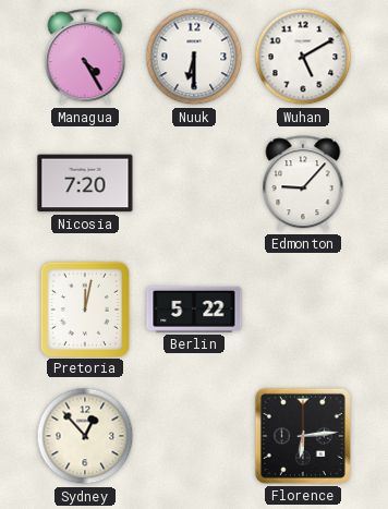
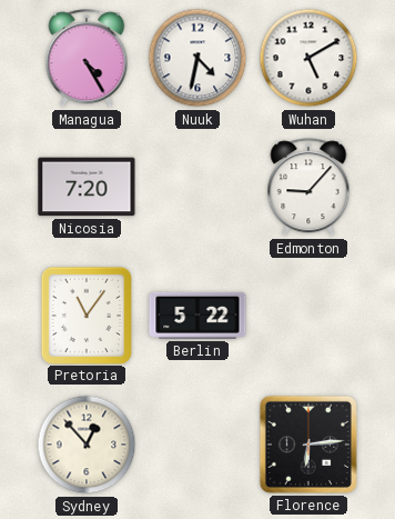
Nuuk: 6:30 -> 4:32 (197, 58)
Pretoria: 12:02 -> 11:06 (85, 315)
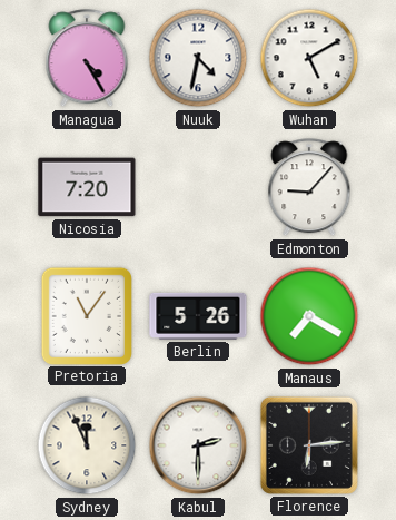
Berlin: 5:22 -> 5:26 (198, 316)
Manaus: none -> 7:20 (309, 316)
Sydney: 12:53 -> 11:56 (87, 445)
Kabul: none -> 2:30 (198, 445)
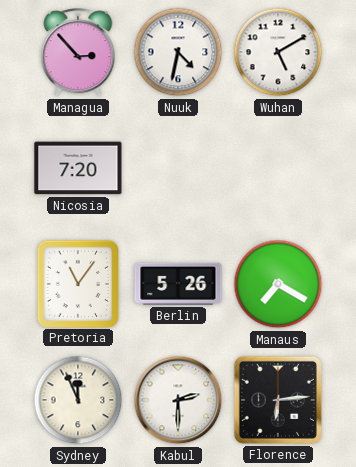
Managua: 4:25 -> 2:53 (78, 53)
Edmonton: 9:07 -> none (309, 188)
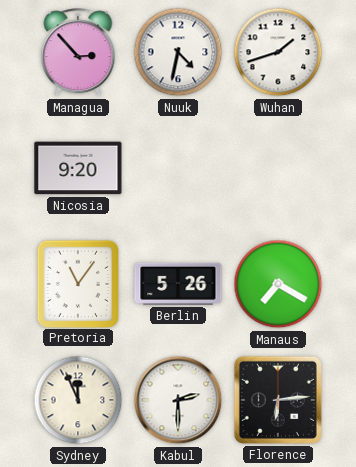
Wuhan: 5:10 -> 1:42 (278, 52)
Nicosia: 7:20 -> 9:20 (78, 168)
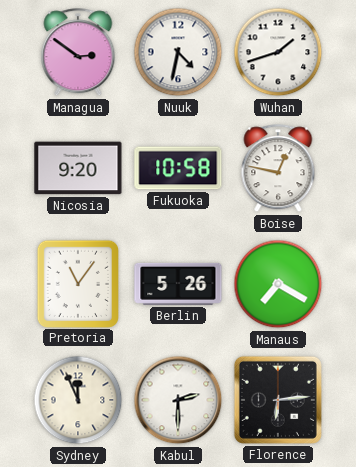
Managua: 2:53 -> 2:51 (78, 53)
Fukuoka: none -> 10:58 (178, 168)
Boise: none -> 12:47 (278, 169)
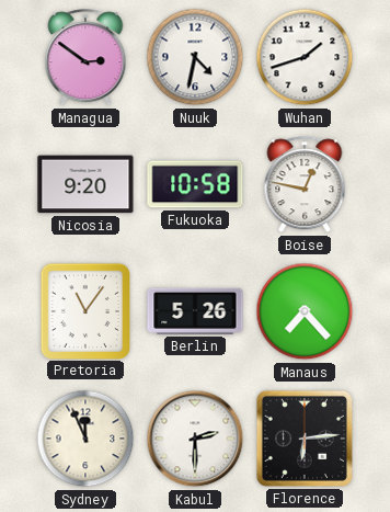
Manaus: 7:20 -> 7:23 (305, 311)
